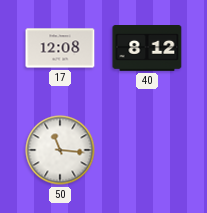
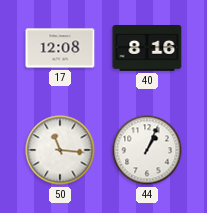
40: 8:12 -> 8:16 (147, 49)
44: none -> 1:04 (147, 150)
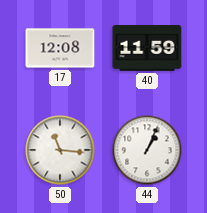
40: 8:16 -> 11:59 (147, 49)
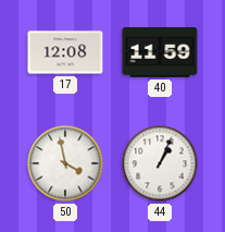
50: 11:16 -> 3:58 (65, 163)
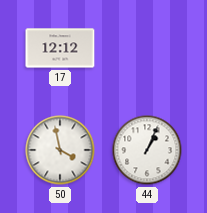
17: 12:08 -> 12:12 (60, 48)
40: 11:59 -> none (160, 53)
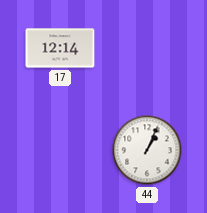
17: 12:12 -> 12:14 (60, 48)
50: 3:58 -> none (60, 150)
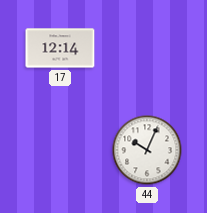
44: 1:04 -> 10:04 (147, 150)
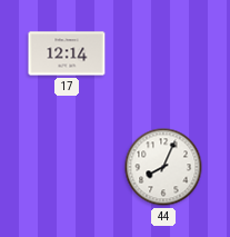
44: 10:04 -> 8:04 (163, 167)
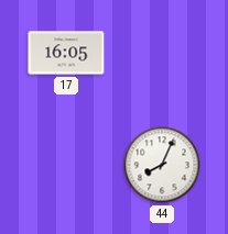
17: 12:14 -> 16:05 (66, 53)
